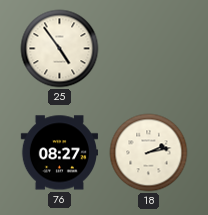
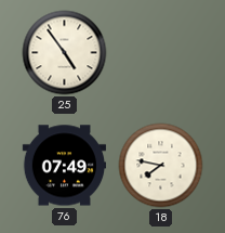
76: 08:27 -> 07:49 (64, 166)
18: 2:13 -> 7:47 (161, 166)
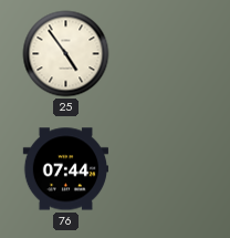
76: 07:49 -> 07:44 (65, 169)
18: 7:47 -> none (161, 166)
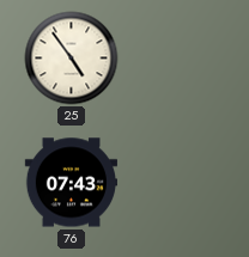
76: 07:44 -> 07:43 (71, 183)
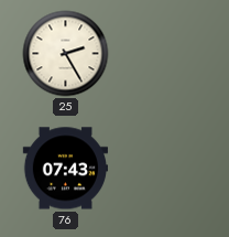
25: 4:54 -> 2:25 (66, 54)
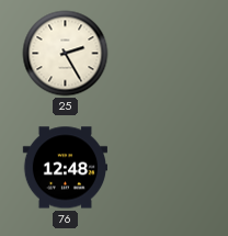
76: 07:43 -> 12:48 (65, 168)
